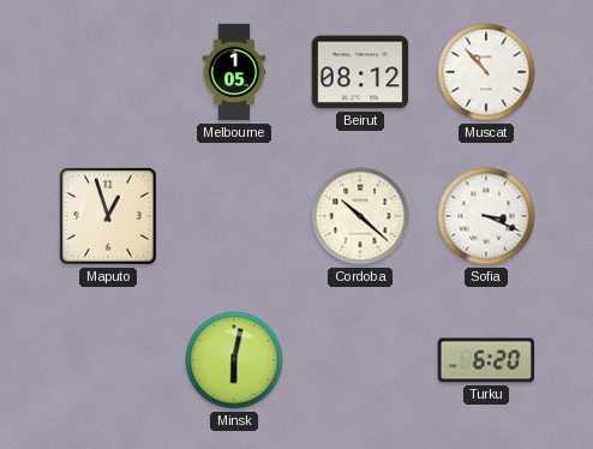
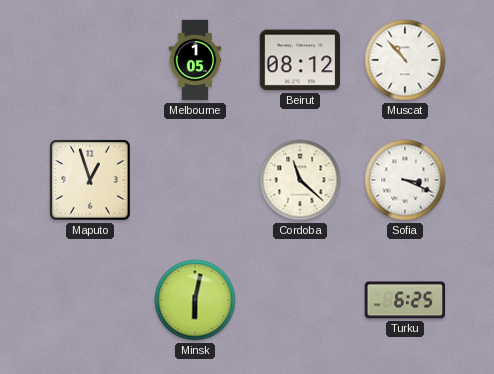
Cordoba: 10:22 -> 11:22 (300, 180)
Turku: 6:20 -> 6:25 (405, 300)
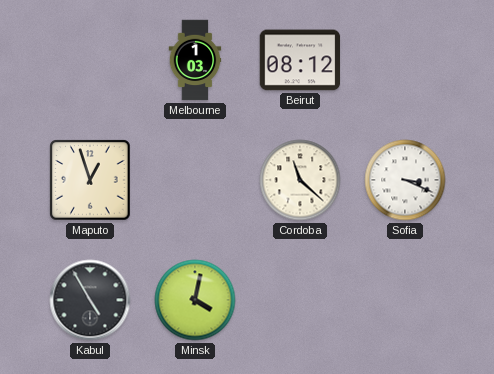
Melbourne: 1:05 -> 1:03 (195, 60)
Muscat: 10:53 -> none (405, 60)
Kabul: none -> 4:55 (90, 300)
Minsk: 6:02 -> 4:02 (195, 300)
Turku: 6:25 -> none (405, 300)
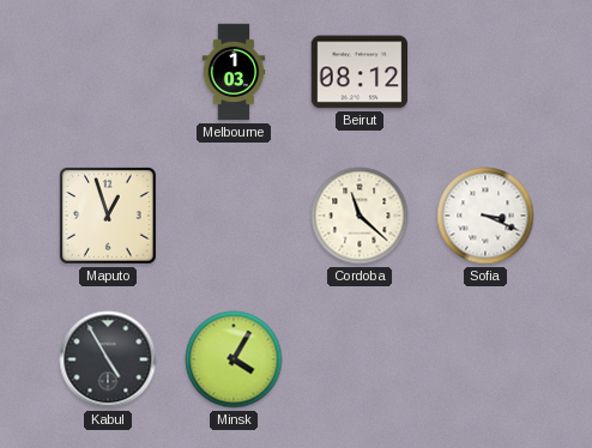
Minsk: 4:02 -> 4:05 (234, 359)
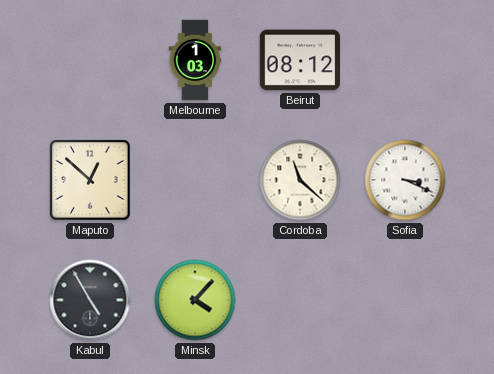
Maputo: 12:57 -> 12:52 (90, 180)
Minsk: 4:05 -> 4:07 (195, 300)
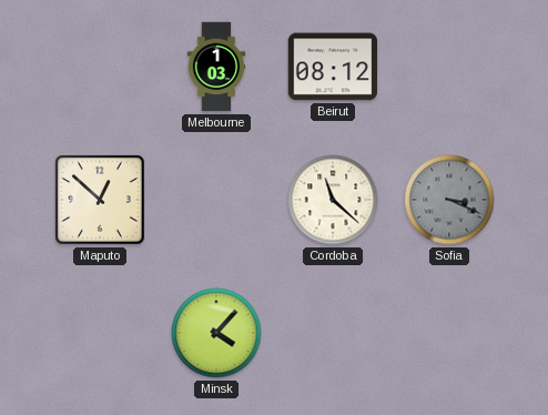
Sofia dial: white -> grey (449, 200)
Kabul: 4:55 -> none (90, 300)
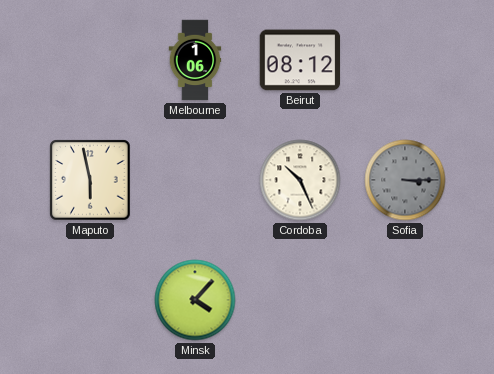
Melbourne: 1:03 -> 1:06 (195, 60)
Maputo: 12:52 -> 5:58 (90, 180)
Cordoba: 11:22 -> 10:26 (300, 180)
Sofia: 3:19 -> 3:15 (405, 180)
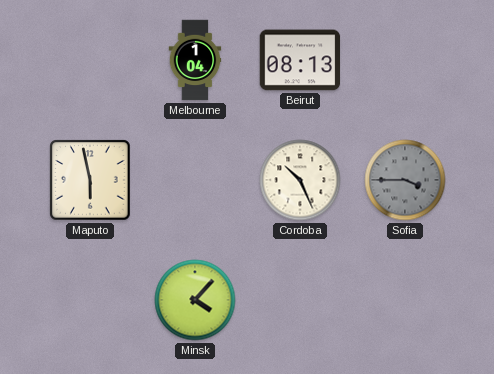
Melbourne: 1:06 -> 1:04 (195, 60)
Beirut: 08:12 -> 08:13 (300, 60)
Sofia: 3:15 -> 3:45 (405, 180)
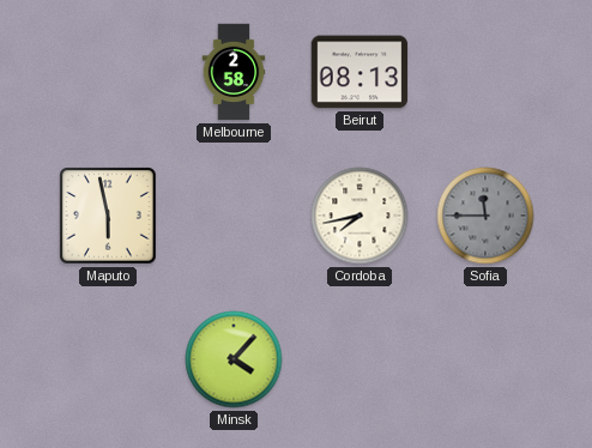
Melbourne: 1:04 -> 2:58 (234, 72)
Cordoba: 10:26 -> 7:43 (360, 216)
Sofia: 3:45 -> 11:45 (485, 216)
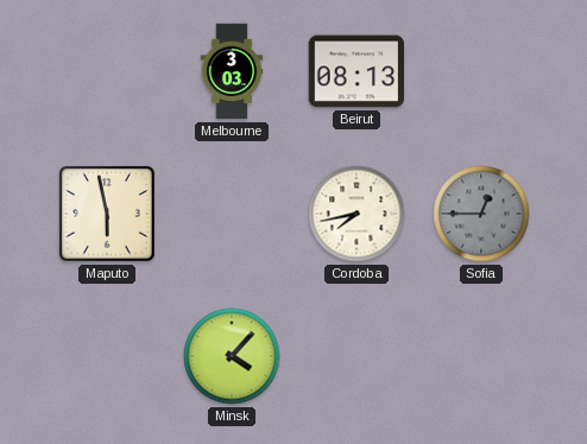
Melbourne: 2:58 -> 3:03 (232, 71)
Sofia: 11:45 -> 12:45 (481, 214)
